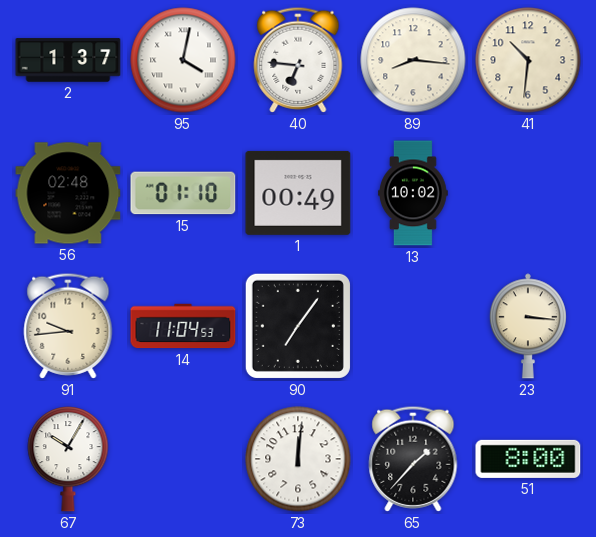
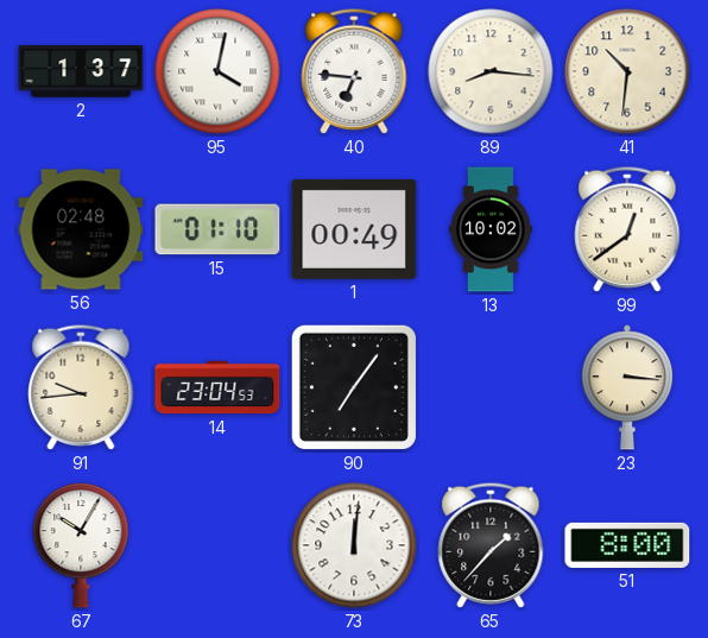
99: none -> 12:39 (627, 229)
14: 11:04 -> 23:04 (217, 387)
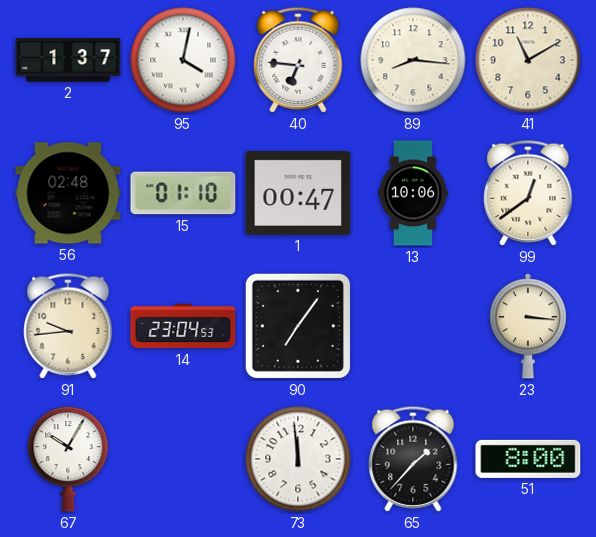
41: 10:31 -> 11:10 (528, 60)
1: 00:49 -> 00:47 (298, 193)
13: 10:02 -> 10:06 (414, 193)
73: 12:01 -> 11:59 (298, 459)
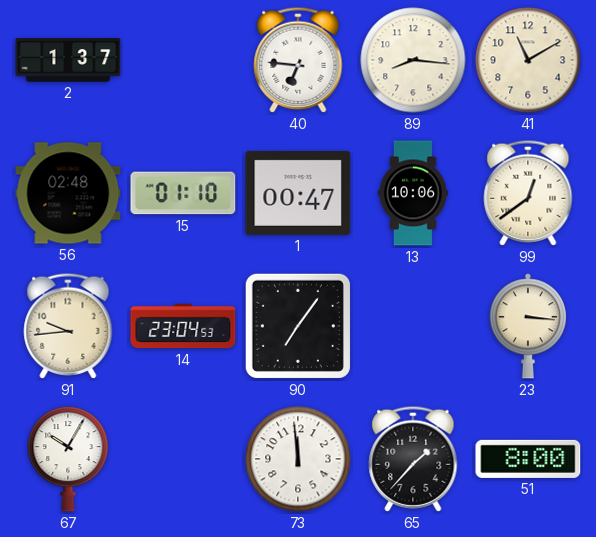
95: 4:02 -> none (183, 60)
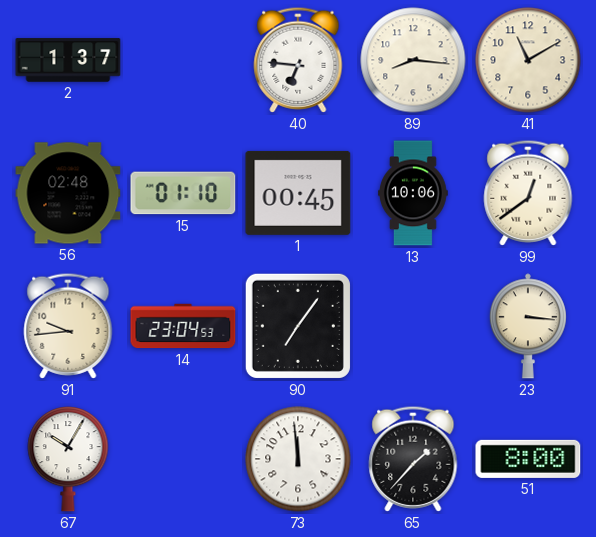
1: 00:47 -> 00:45 (298, 193)
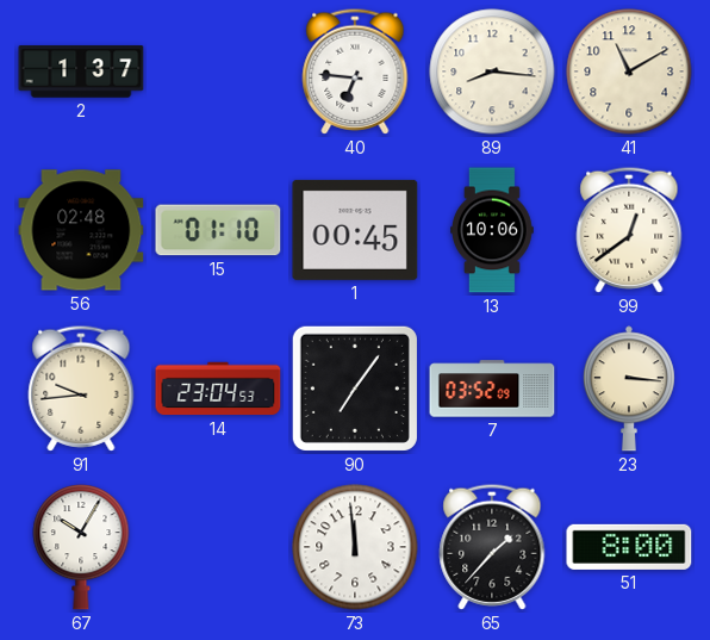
7: none -> 03:52 (492, 389)
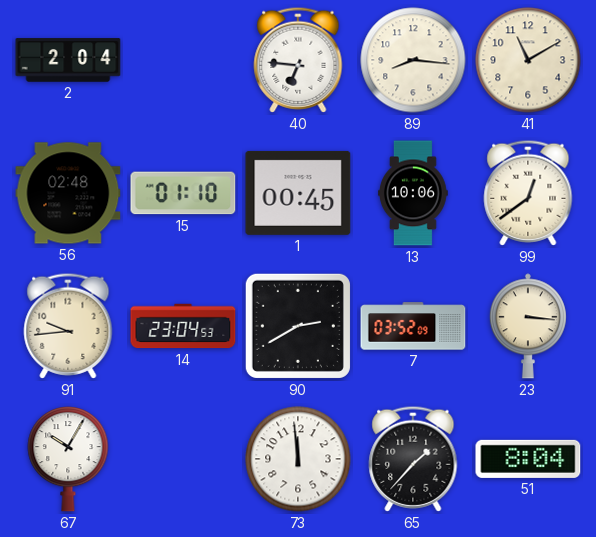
2: 1:37 -> 2:04 (68, 60)
90: 7:06 -> 2:40 (298, 326)
51: 8:00 -> 8:04 (528, 459)
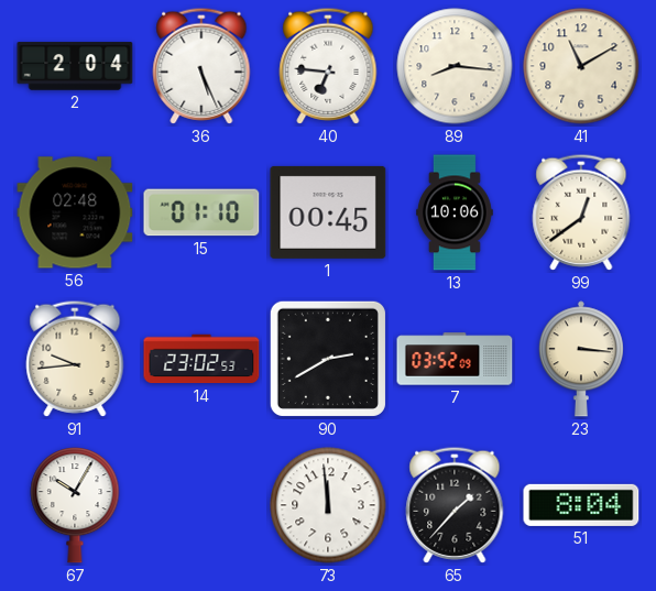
36: none -> 5:26 (201, 66)
14: 23:04 -> 23:02 (201, 359)
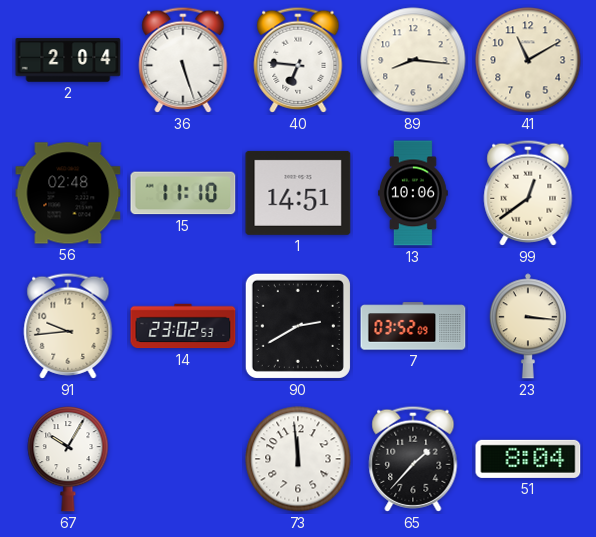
36: 5:26 -> 5:27 (183, 60)
15: 01:10 -> 11:10 (183, 193)
1: 00:45 -> 14:51 (298, 193)
